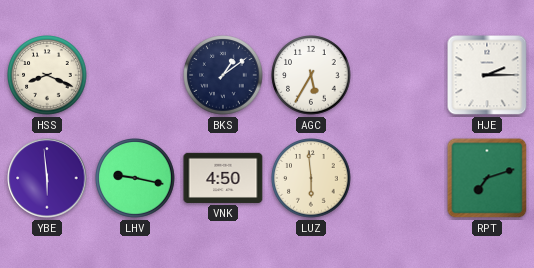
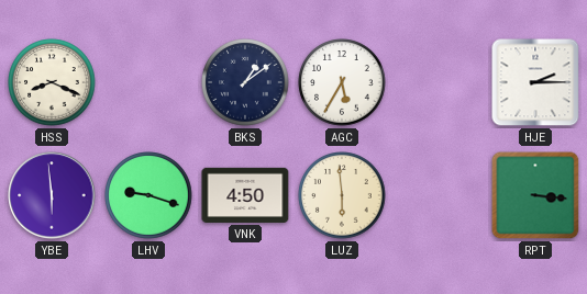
LHV: 9:17 -> 9:18 (148, 195)
RPT: 7:12 -> 3:16 (535, 195)
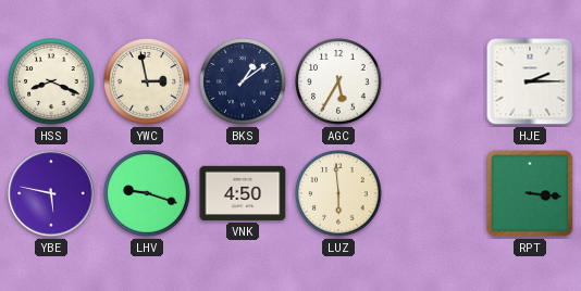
YWC: none -> 2:58 (147, 81)
YBE: 5:59 -> 5:47 (51, 193)
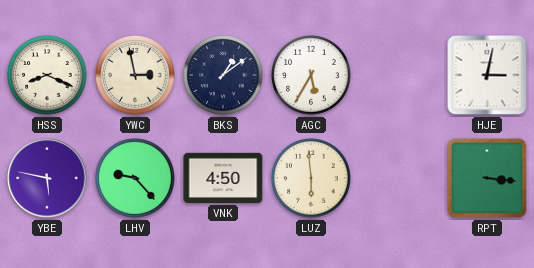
HJE: 2:15 -> 3:02 (487, 75)
LHV: 9:18 -> 9:23 (135, 178)
